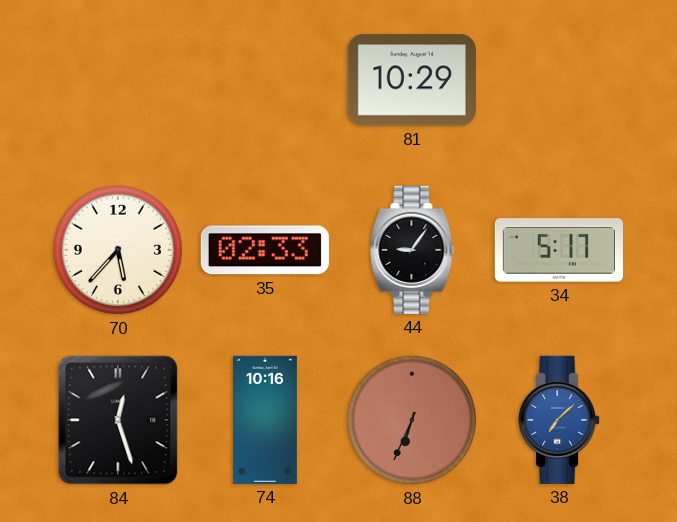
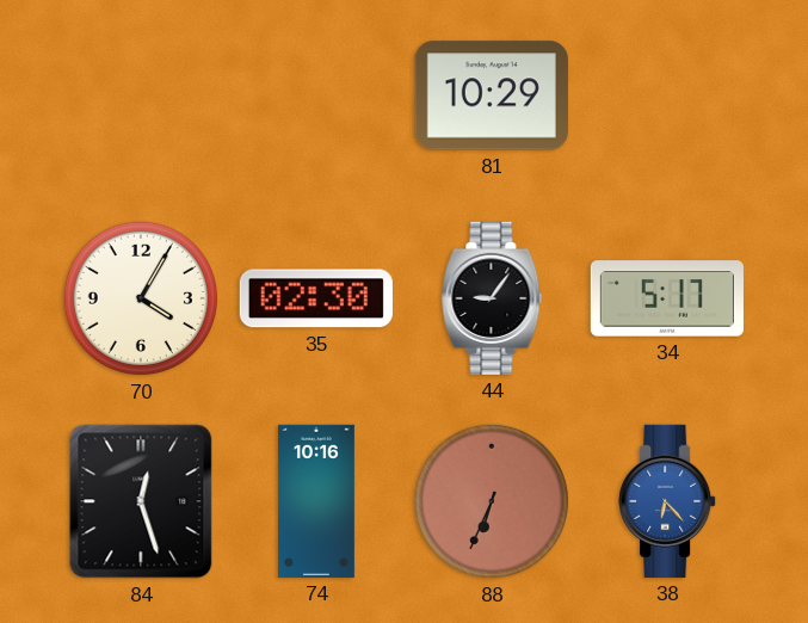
70: 5:37 -> 4:05 (141, 298)
35: 02:33 -> 02:30 (316, 298)
38: 7:08 -> 6:23 (667, 501)
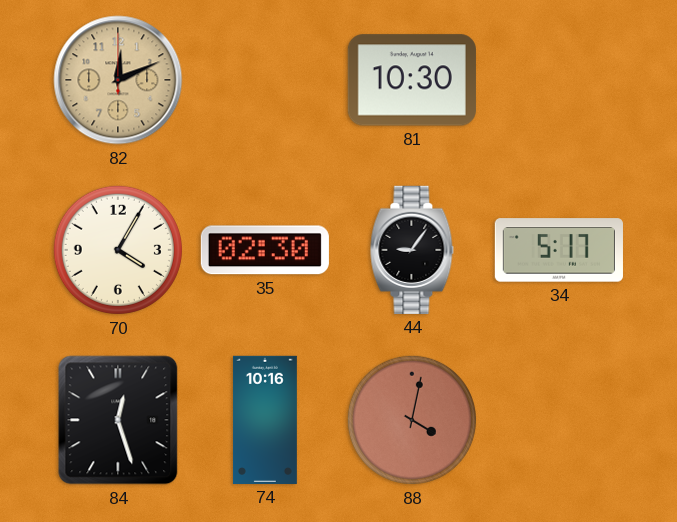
82: none -> 12:11 (118, 80)
81: 10:29 -> 10:30 (412, 80)
88: 6:34 -> 4:02 (412, 420)
38: 6:23 -> none (667, 501)
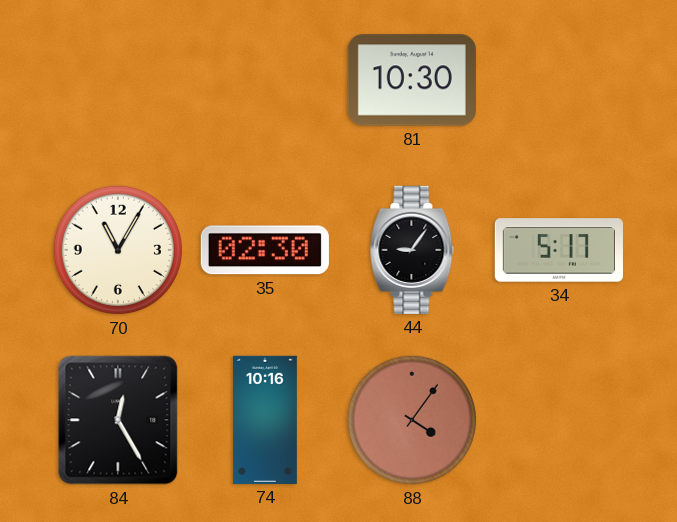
82: 12:11 -> none (118, 80)
70: 4:05 -> 11:05 (118, 250)
84: 12:27 -> 12:25 (118, 420)
88: 4:02 -> 4:06 (412, 420)
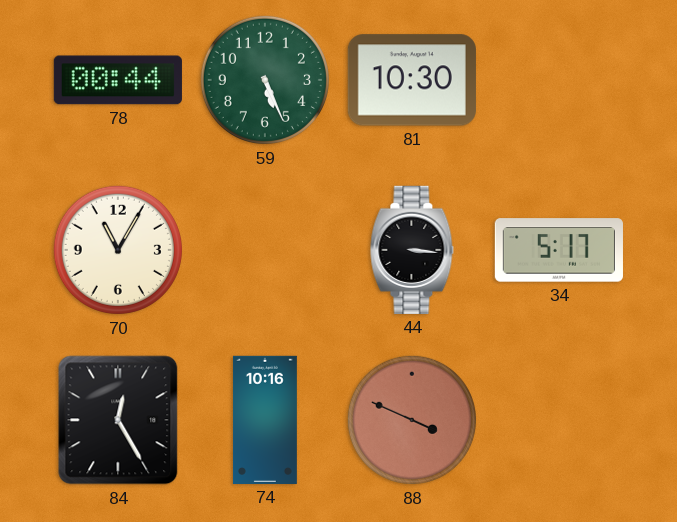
78: none -> 00:44 (118, 80)
59: none -> 5:26 (265, 80)
35: 02:30 -> none (265, 250)
44: 9:06 -> 3:16 (412, 250)
88: 4:06 -> 3:49 (412, 420)
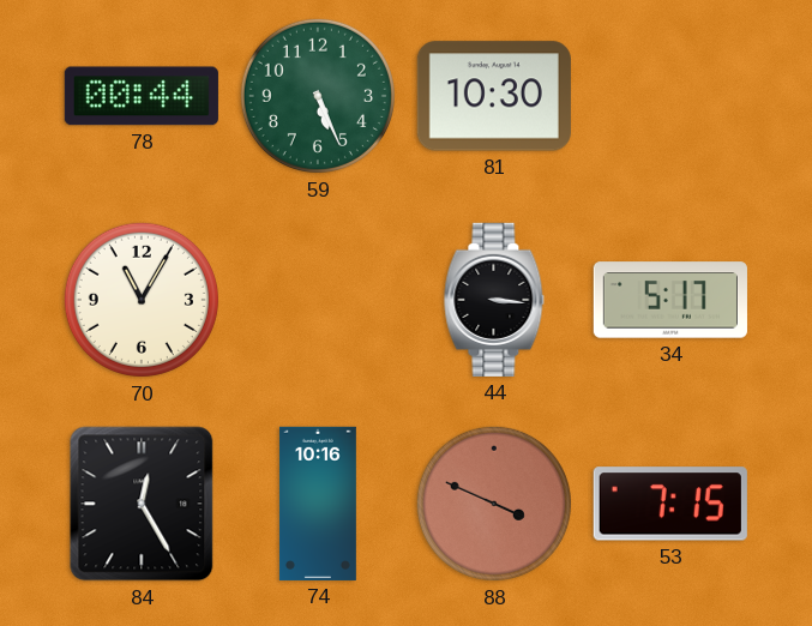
53: none -> 7:15 (670, 504)
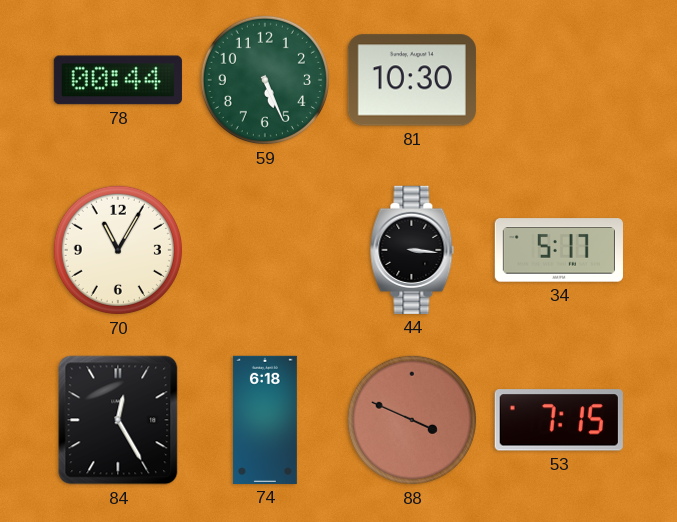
74: 10:16 -> 6:18 (265, 420)
